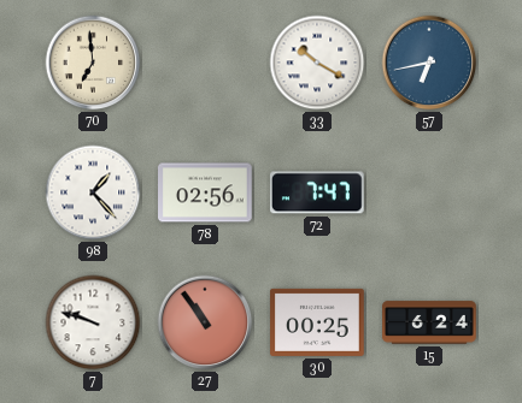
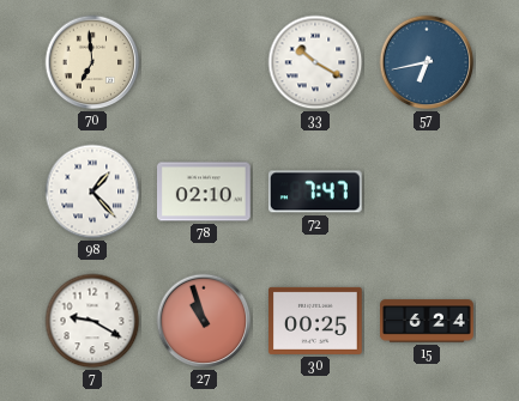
78: 02:56 -> 02:10 (204, 192)
7: 9:48 -> 9:20 (92, 321)
27: 10:54 -> 10:57 (204, 321)
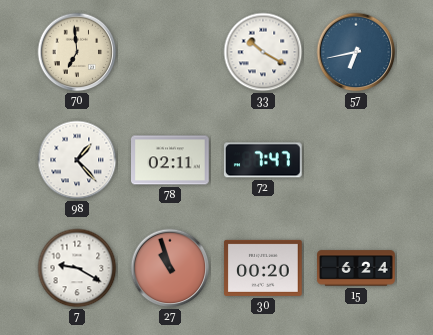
78: 02:10 -> 02:11 (170, 160)
30: 00:25 -> 00:20 (263, 268)
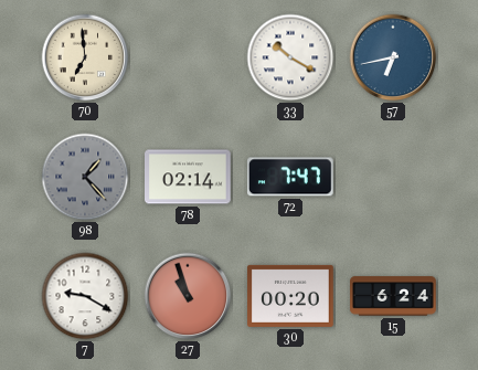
98 dial: white -> grey (85, 177)
78: 02:11 -> 02:14 (188, 177)
